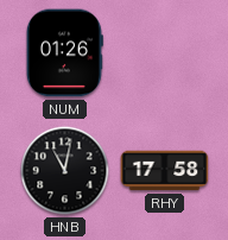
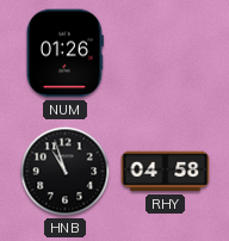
HNB: 11:02 -> 10:57 (66, 172)
RHY: 17:58 -> 04:58 (166, 172)
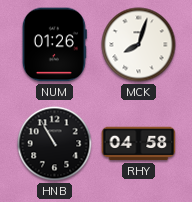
MCK: none -> 8:03 (139, 45)
HNB: 10:57 -> 10:55 (55, 144)
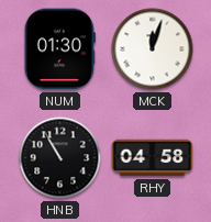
NUM: 01:26 -> 01:30 (59, 49)
MCK: 8:03 -> 12:03 (153, 49)
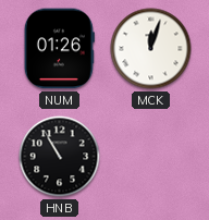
NUM: 01:30 -> 01:26 (59, 49)
RHY: 04:58 -> none (153, 158)
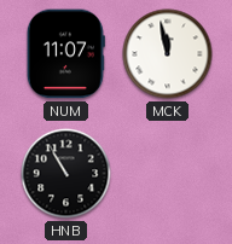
NUM: 01:26 -> 11:07 (65, 54)
MCK: 12:03 -> 11:58 (168, 54)
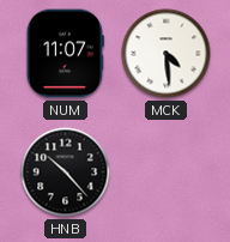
MCK: 11:58 -> 4:29 (167, 54)
HNB: 10:55 -> 10:23 (66, 173)
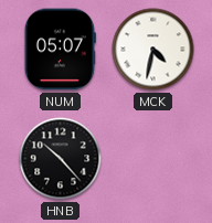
NUM: 11:07 -> 05:07 (60, 50)
MCK: 4:29 -> 4:32 (153, 50)
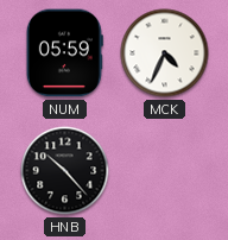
NUM: 05:07 -> 05:59 (64, 53)
MCK: 4:32 -> 4:34 (165, 53)
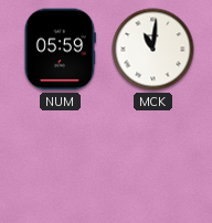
MCK: 4:34 -> 11:01 (153, 50)
HNB: 10:23 -> none (65, 171)
